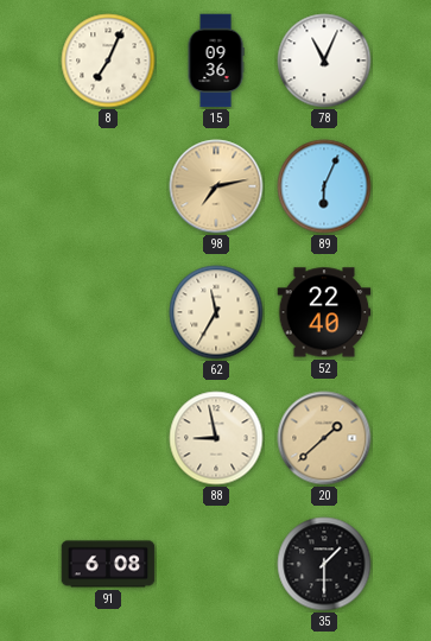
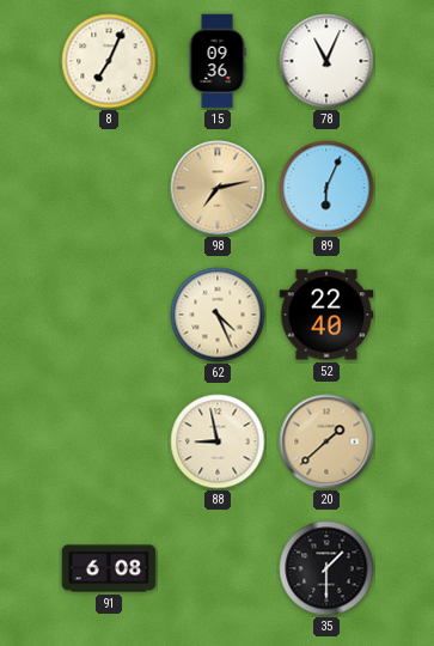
62: 11:35 -> 4:26 (218, 315)
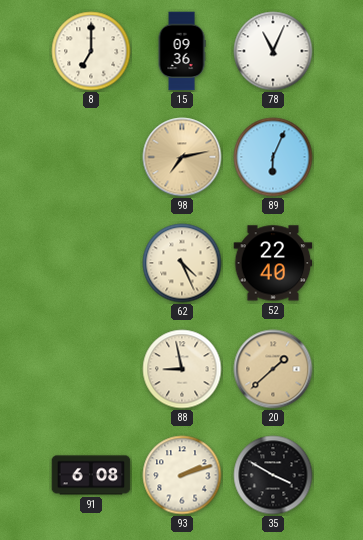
8: 7:04 -> 7:00 (91, 51)
93: none -> 2:12 (182, 475)
35: 1:30 -> 3:50 (273, 475)
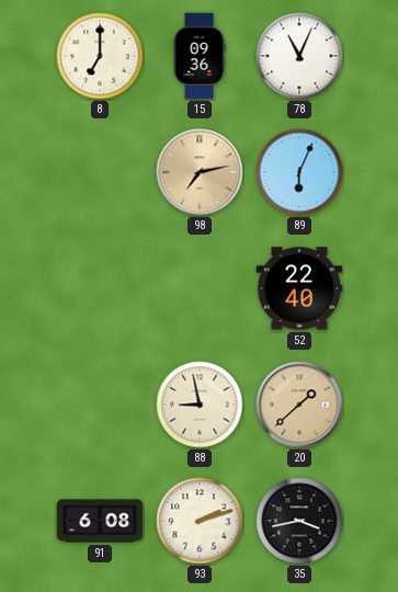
62: 4:26 -> none (182, 263)
35: 3:50 -> 3:43 (299, 521)
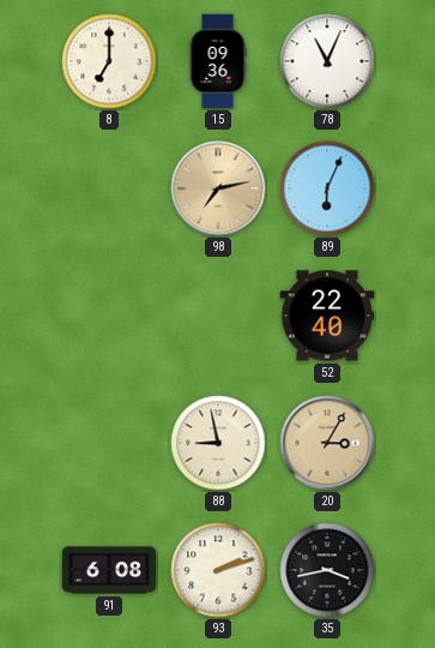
20: 1:38 -> 3:05 (327, 443)
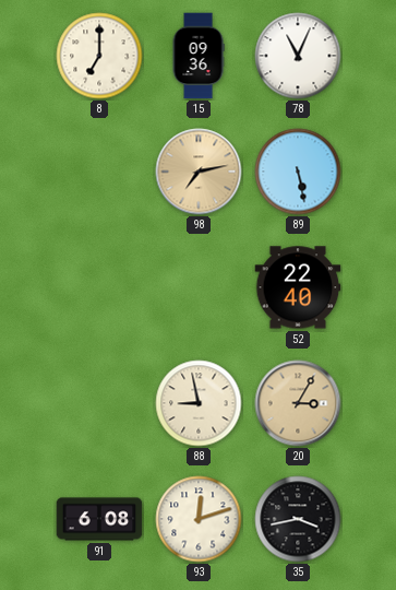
89: 6:04 -> 5:28 (298, 172)
93: 2:12 -> 12:12 (199, 519)
